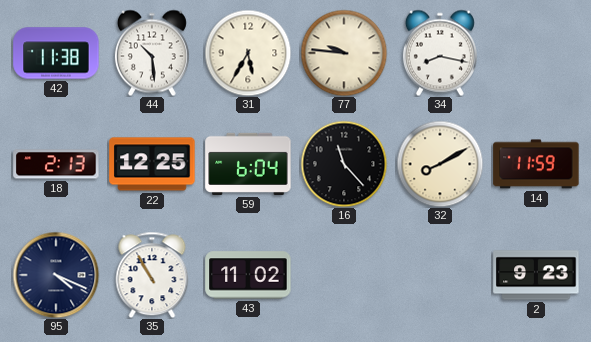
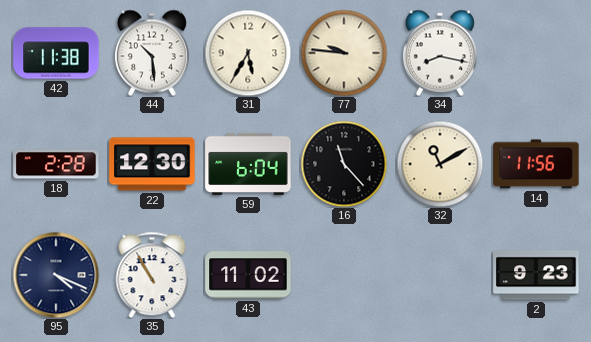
18: 2:13 -> 2:28 (56, 164)
22: 12:25 -> 12:30 (152, 164)
32: 8:10 -> 11:10 (440, 164)
14: 11:59 -> 11:56 (536, 164)
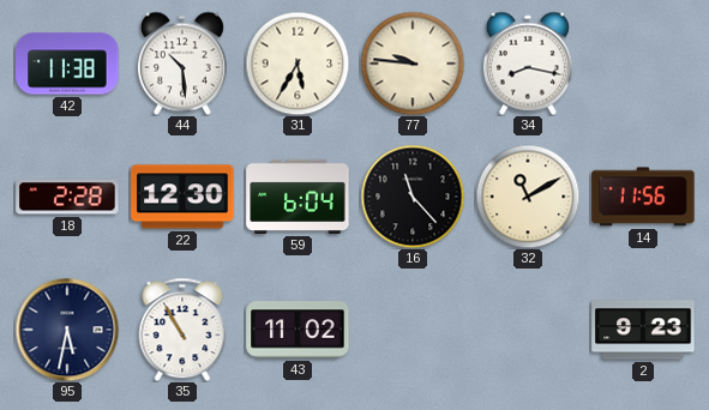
95: 4:19 -> 5:32 (67, 330)
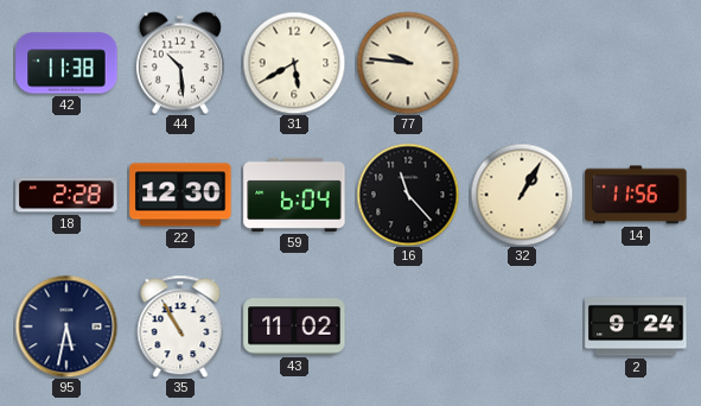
31: 5:35 -> 5:40 (294, 63)
34: 8:17 -> none (528, 64)
32: 11:10 -> 1:05 (522, 195)
2: 9:23 -> 9:24 (636, 326)
